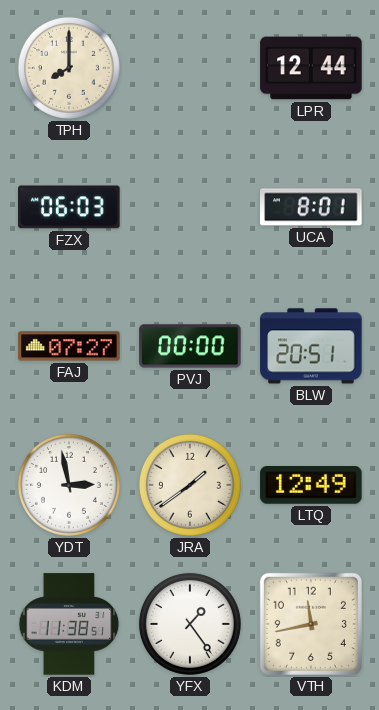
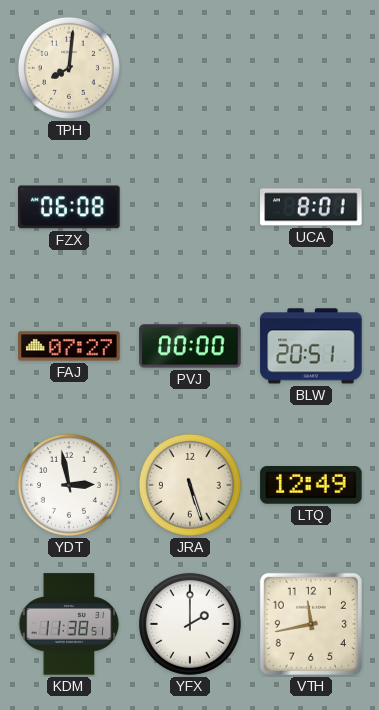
TPH: 8:00 -> 8:01 (69, 68)
LPR: 12:44 -> none (311, 68)
FZX: 06:03 -> 06:08 (69, 207)
JRA: 1:39 -> 5:27 (190, 485)
YFX: 1:24 -> 2:00 (190, 624)
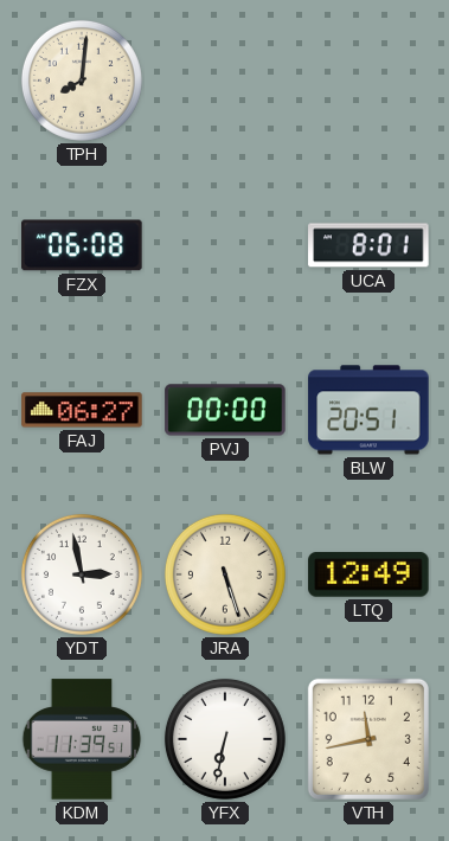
FAJ: 07:27 -> 06:27 (82, 410)
KDM: 11:38 -> 11:39 (82, 739)
YFX: 2:00 -> 6:32 (225, 739)
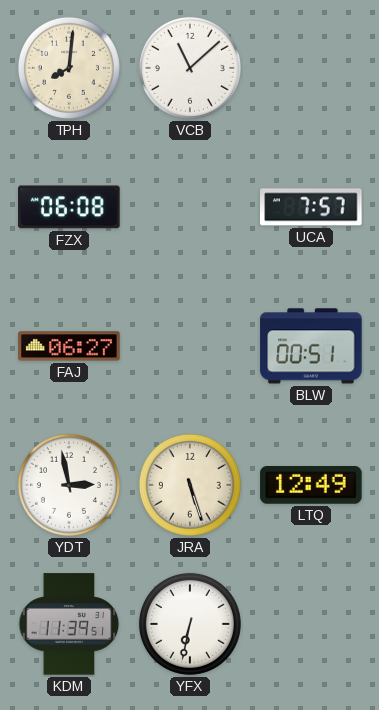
VCB: none -> 11:08 (190, 68)
UCA: 8:01 -> 7:57 (311, 207)
PVJ: 00:00 -> none (225, 410)
BLW: 20:51 -> 00:51 (311, 346)
VTH: 11:43 -> none (368, 739)
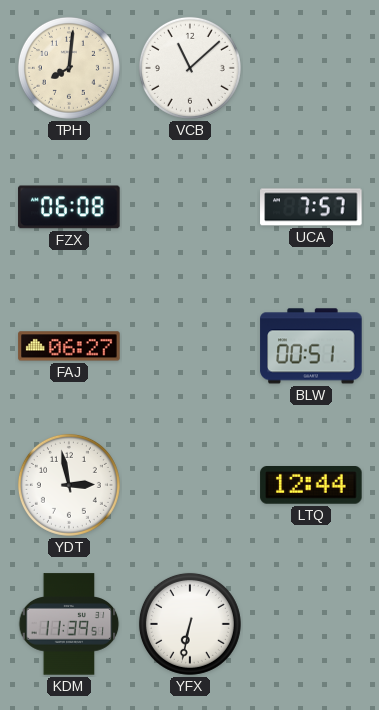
JRA: 5:27 -> none (190, 485)
LTQ: 12:49 -> 12:44 (311, 486)
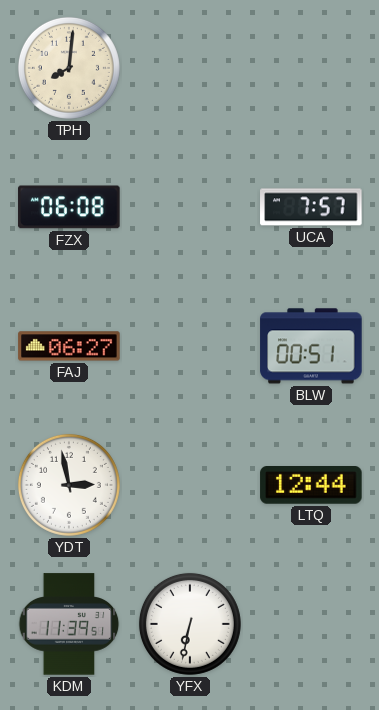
VCB: 11:08 -> none (190, 68)
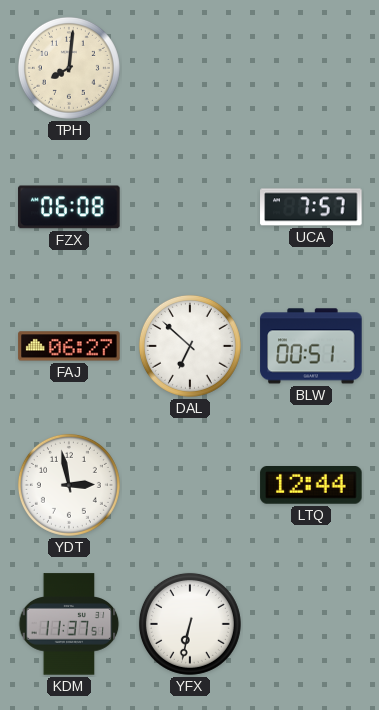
DAL: none -> 6:52 (190, 346)
KDM: 11:39 -> 11:37 (69, 624)
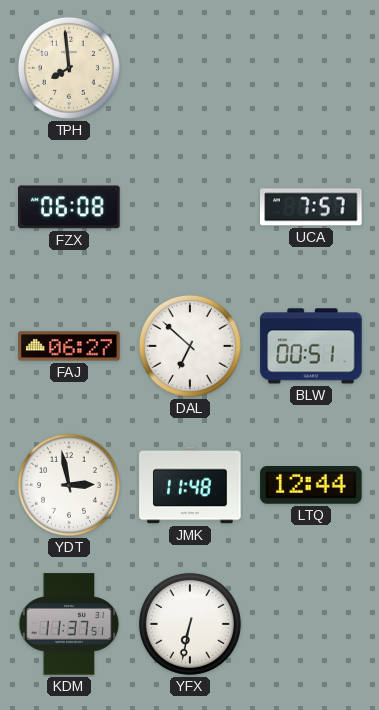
TPH: 8:01 -> 7:59 (69, 68)
JMK: none -> 11:48 (190, 485)
